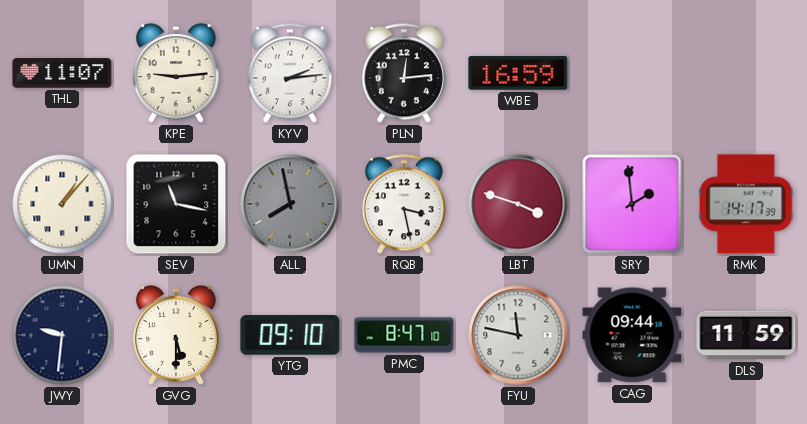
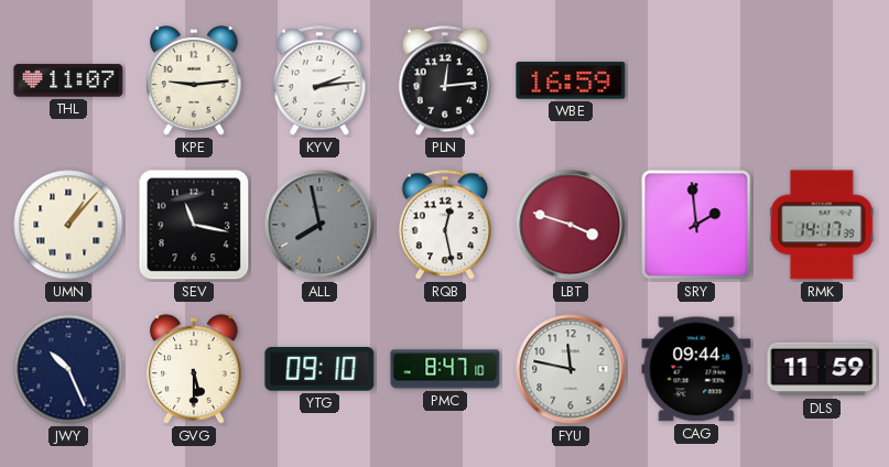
RQB: 3:28 -> 12:28 (445, 225)
JWY: 9:31 -> 10:26 (68, 369)
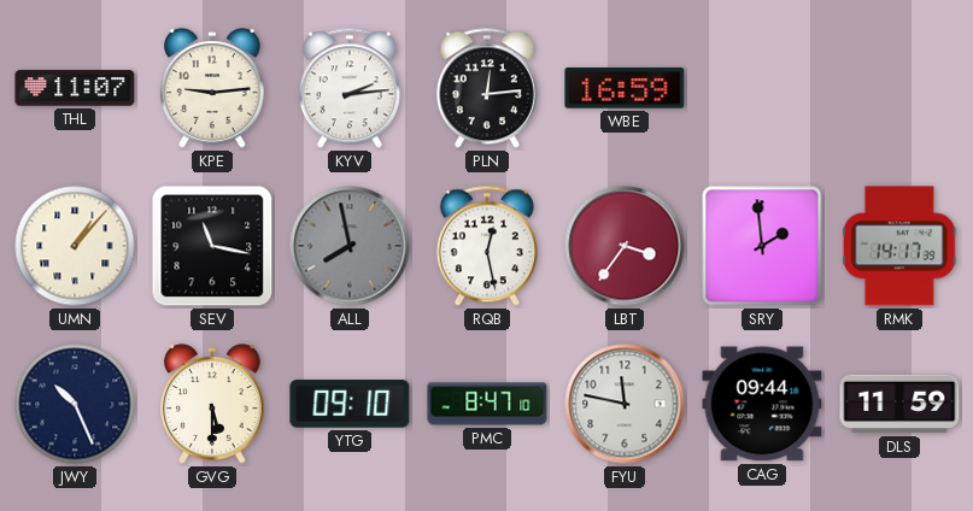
LBT: 3:48 -> 3:36 (625, 246)
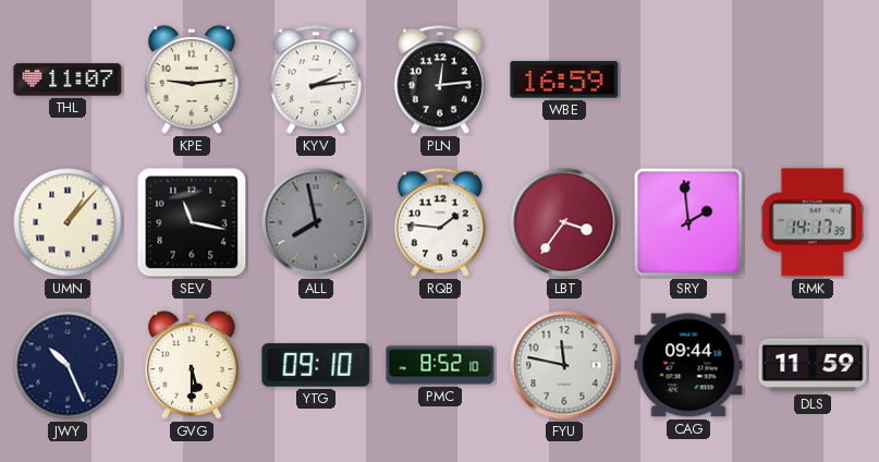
RQB: 12:28 -> 1:46 (440, 222)
PMC: 8:47 -> 8:52 (440, 365)
